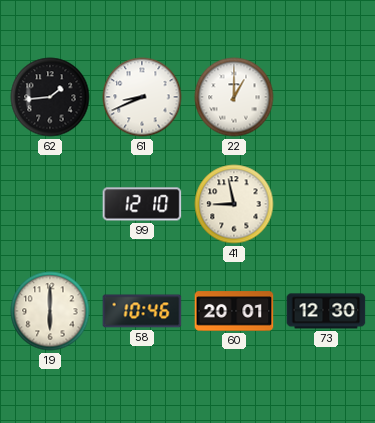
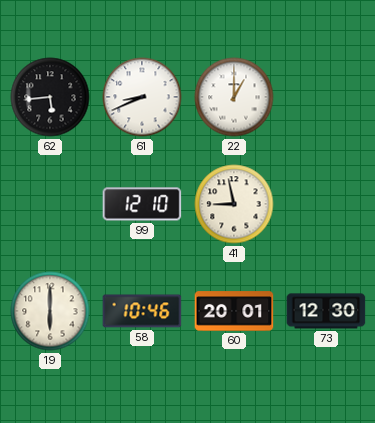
62: 1:44 -> 5:44 (50, 97)
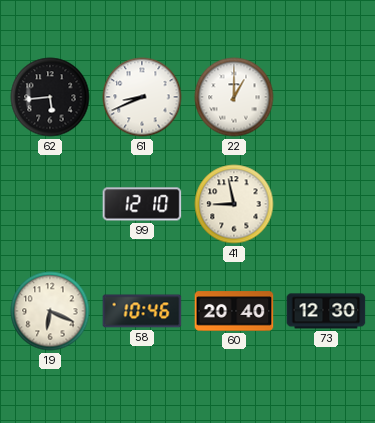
19: 6:00 -> 6:19 (50, 311)
60: 20:01 -> 20:40 (234, 311)
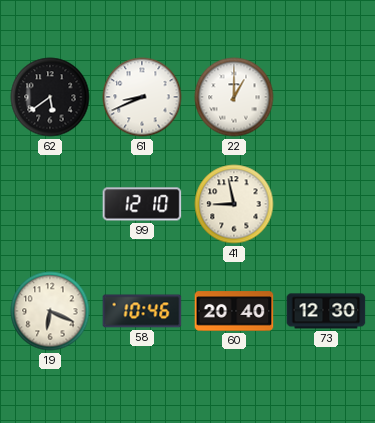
62: 5:44 -> 5:39 (50, 97)
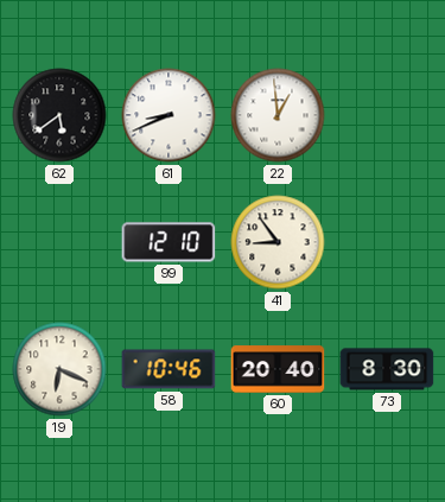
22: 1:00 -> 12:59 (278, 115)
41: 8:58 -> 8:54 (278, 242)
73: 12:30 -> 8:30 (387, 369)
